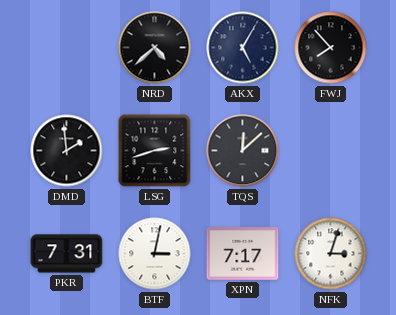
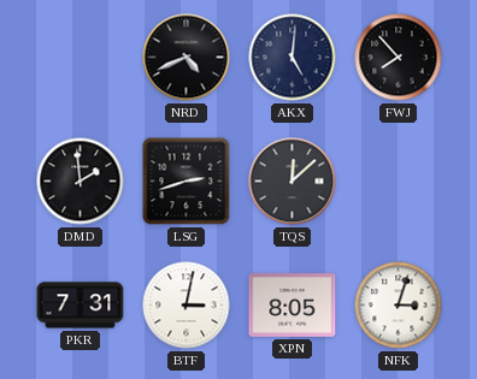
NRD: 4:38 -> 4:41 (187, 58)
AKX: 5:05 -> 5:01 (293, 58)
XPN: 7:17 -> 8:05 (293, 306)
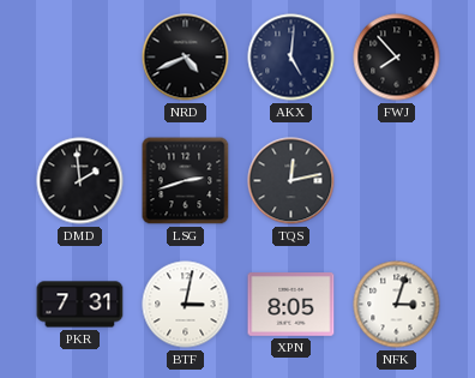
TQS: 12:08 -> 12:13 (291, 181)
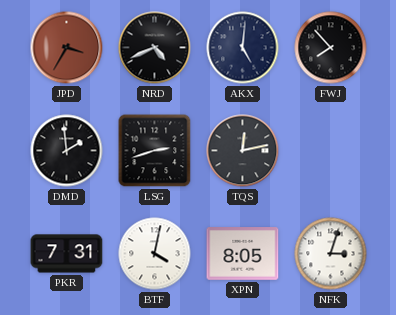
JPD: none -> 3:35 (67, 48)
BTF: 3:02 -> 4:02 (155, 254)
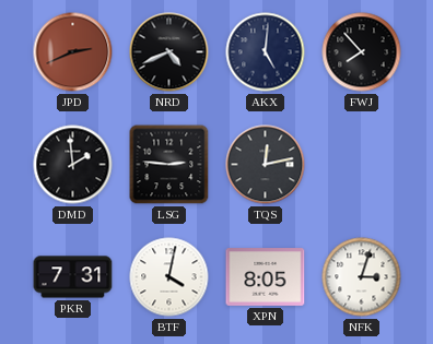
JPD: 3:35 -> 2:41 (73, 52)
LSG: 2:42 -> 2:46 (169, 165)
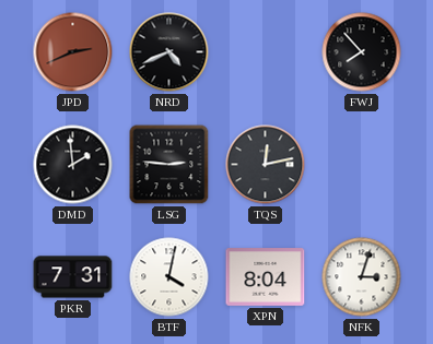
AKX: 5:01 -> none (266, 52)
XPN: 8:05 -> 8:04 (266, 277)
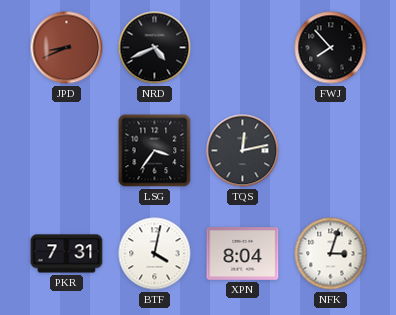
JPD: 2:41 -> 8:41 (67, 48)
DMD: 1:59 -> none (73, 165)
LSG: 2:46 -> 3:36 (155, 151)
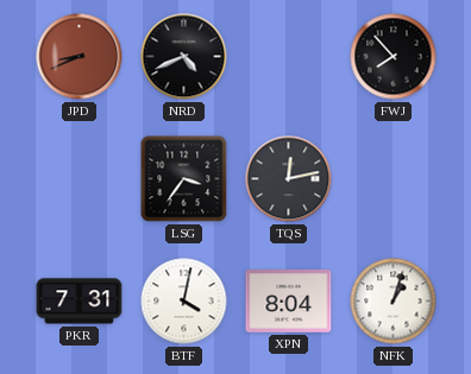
NFK: 3:03 -> 1:03 (394, 302)
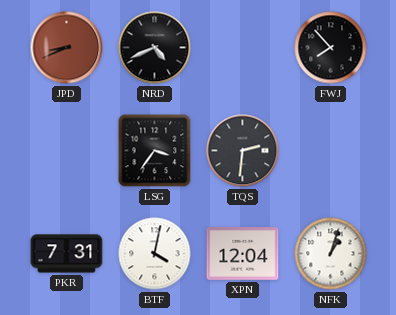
TQS: 12:13 -> 2:31 (243, 151)
XPN: 8:04 -> 12:04 (243, 254)
